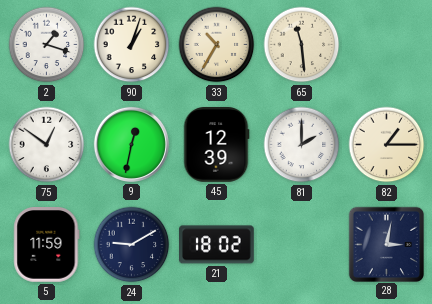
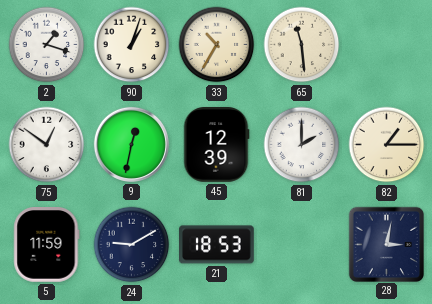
21: 18:02 -> 18:53 (217, 245)
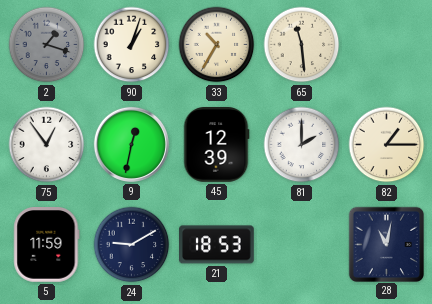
2 dial: white -> grey (47, 45)
75: 12:51 -> 12:54 (47, 145)
28: 3:02 -> 11:02 (386, 244)
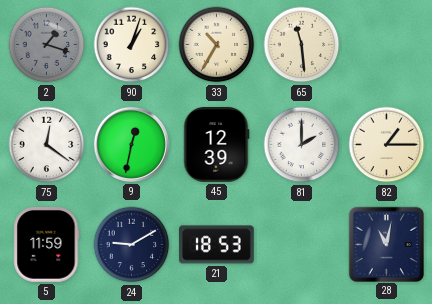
75: 12:54 -> 12:21 (47, 145)
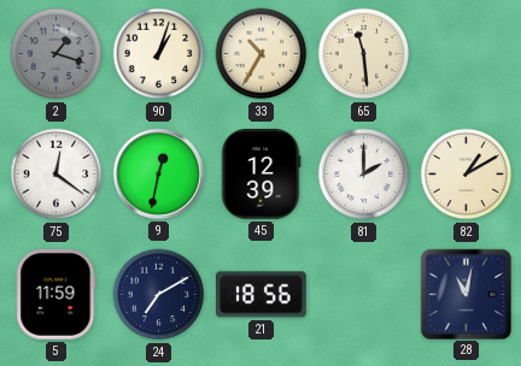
82: 1:15 -> 1:10 (467, 175)
24: 9:10 -> 7:10 (159, 295)
21: 18:53 -> 18:56 (262, 295)
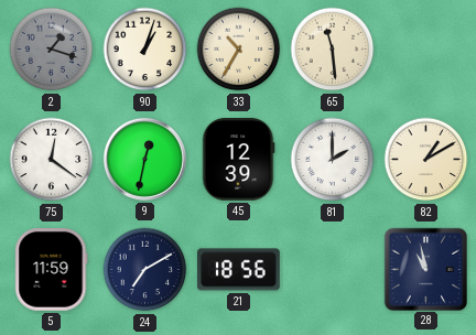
28: 11:02 -> 10:58 (425, 269)
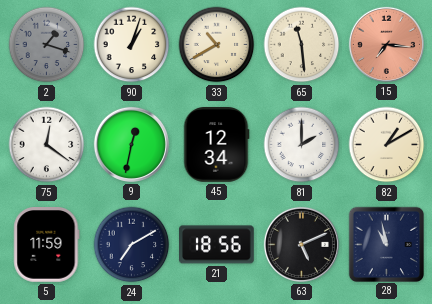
33: 10:35 -> 10:40 (217, 45)
15: none -> 7:16 (386, 44)
45: 12:39 -> 12:34 (216, 145)
63: none -> 5:11 (301, 244)
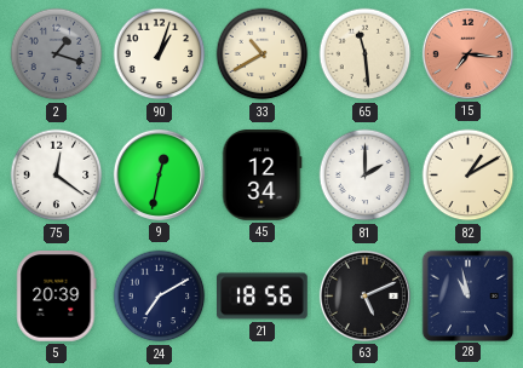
5: 11:59 -> 20:39 (57, 297)
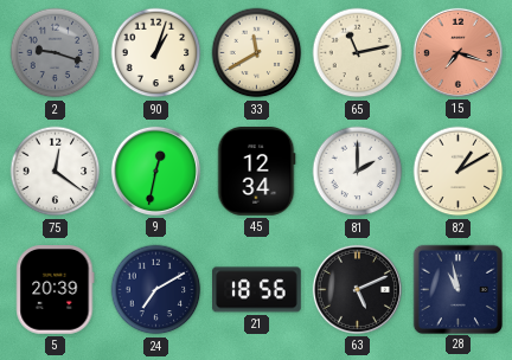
2: 1:18 -> 9:18 (56, 53)
33: 10:40 -> 11:40 (257, 53)
65: 11:29 -> 11:13 (358, 53)
15: 7:16 -> 7:18 (457, 52)
